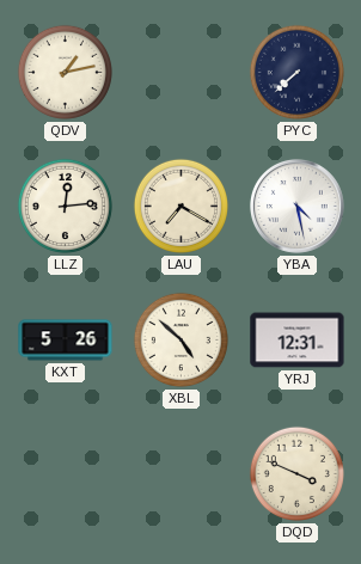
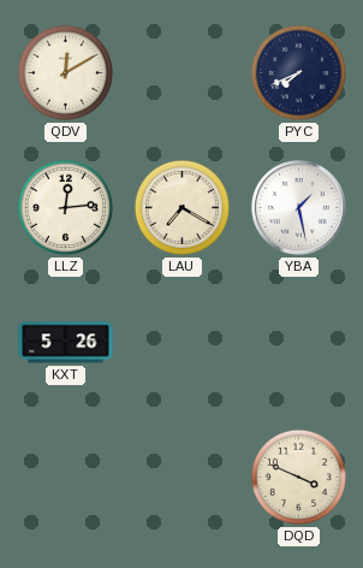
QDV: 1:13 -> 12:10 (65, 72)
PYC: 7:38 -> 7:41 (298, 72)
YBA: 4:28 -> 1:28 (298, 207)
XBL: 4:52 -> none (180, 339)
YRJ: 12:31 -> none (298, 341)
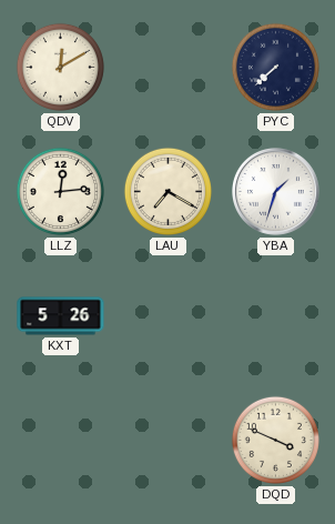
PYC: 7:41 -> 7:38 (275, 67)
YBA: 1:28 -> 1:33 (275, 191)
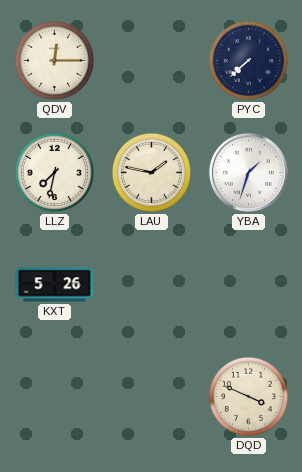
QDV: 12:10 -> 12:15 (54, 60)
LLZ: 12:14 -> 7:32 (54, 172)
LAU: 7:20 -> 1:47 (151, 172)
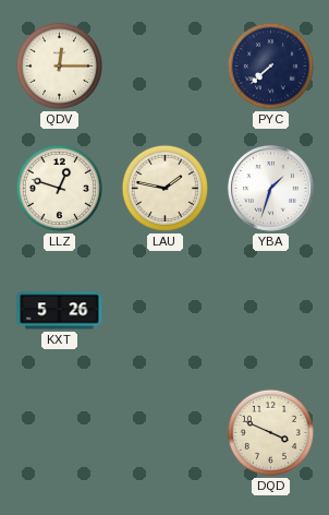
LLZ: 7:32 -> 12:48 (59, 188)
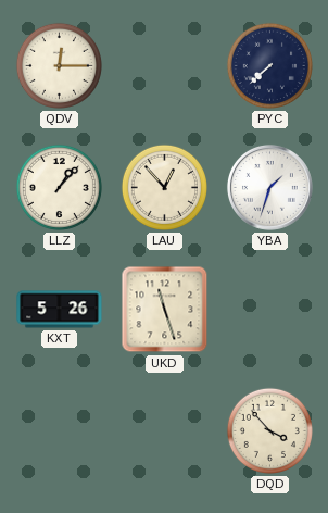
LLZ: 12:48 -> 1:07 (59, 187)
LAU: 1:47 -> 12:53 (164, 187)
UKD: none -> 11:27 (165, 310)
DQD: 3:49 -> 3:53 (269, 430)
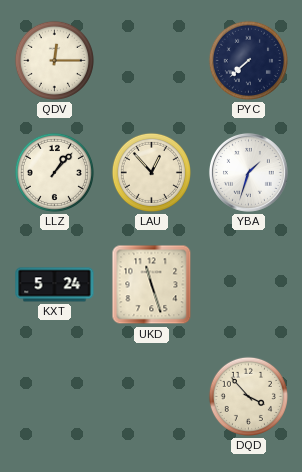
KXT: 5:26 -> 5:24 (55, 285)
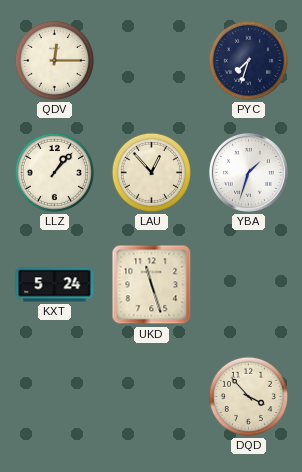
PYC: 7:38 -> 7:33 (248, 60)
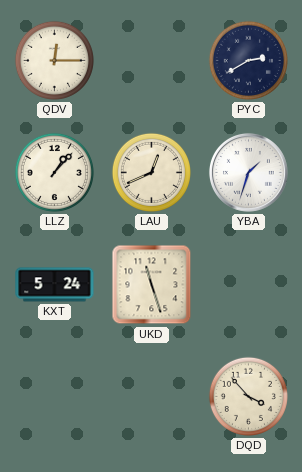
PYC: 7:33 -> 2:40 (248, 60)
LAU: 12:53 -> 12:41 (151, 172)
